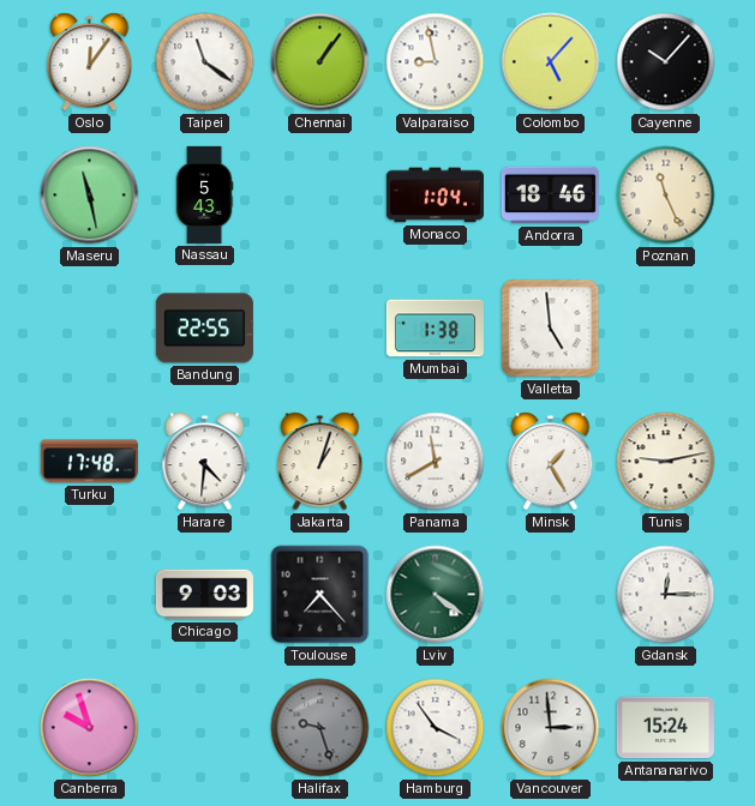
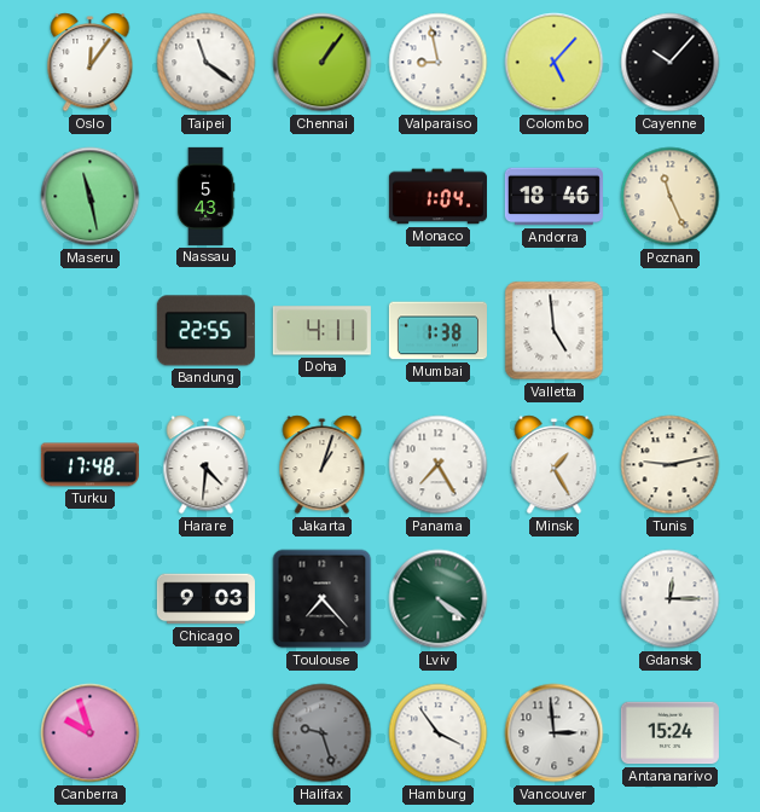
Doha: none -> 4:11 (321, 331)
Panama: 11:40 -> 7:25 (439, 465)
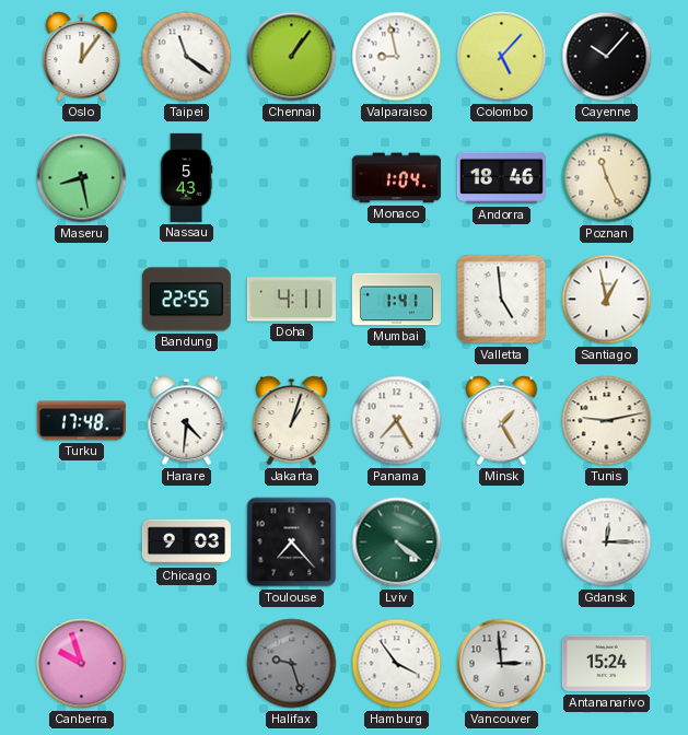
Maseru: 11:28 -> 8:28 (82, 178)
Mumbai: 1:38 -> 1:41 (396, 300)
Santiago: none -> 12:58 (607, 300)
